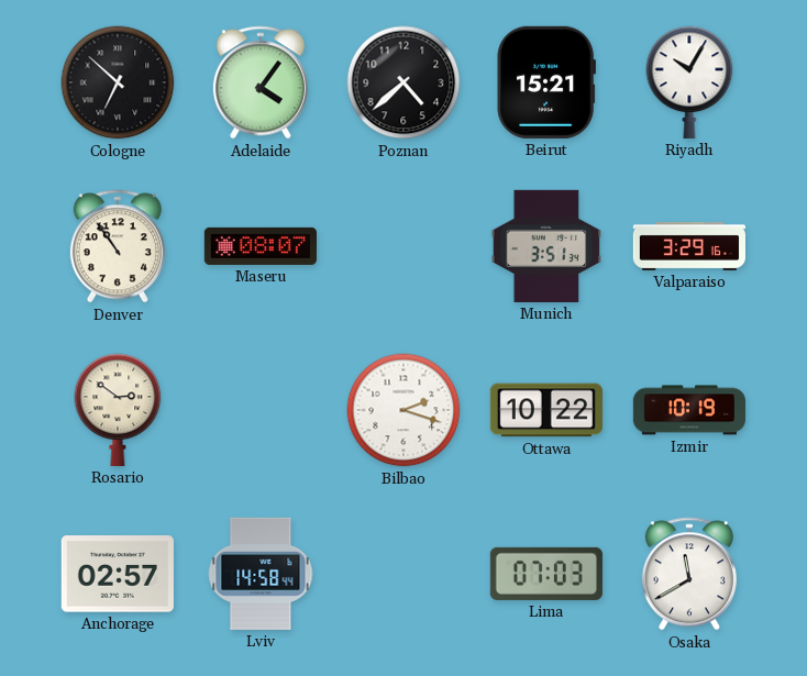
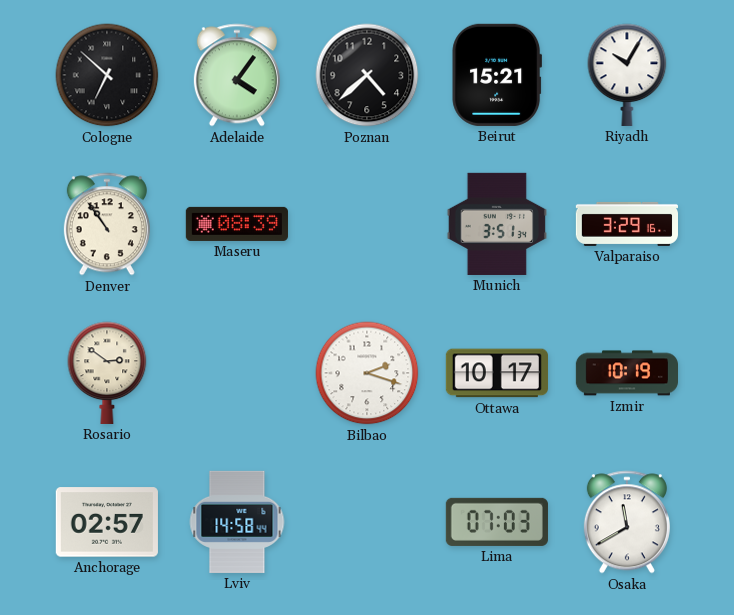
Maseru: 08:07 -> 08:39 (237, 224)
Ottawa: 10:22 -> 10:17 (497, 373)
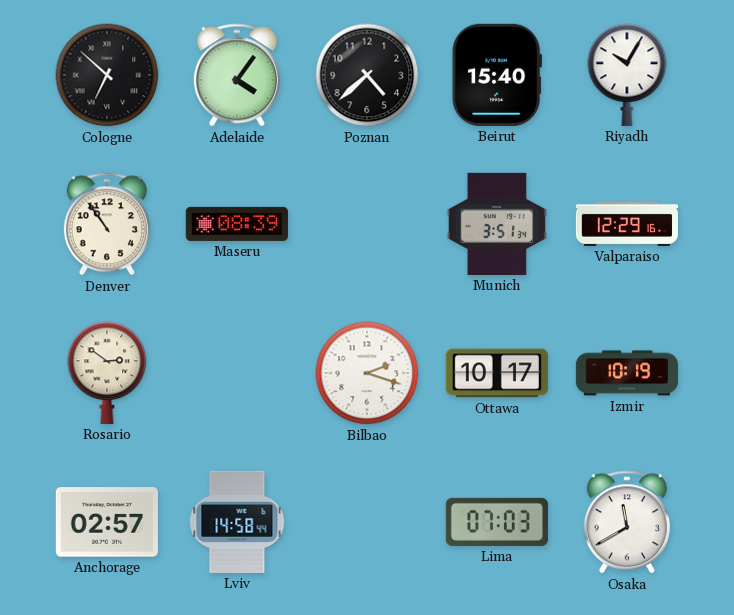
Beirut: 15:21 -> 15:40 (496, 75)
Valparaiso: 3:29 -> 12:29 (626, 224)
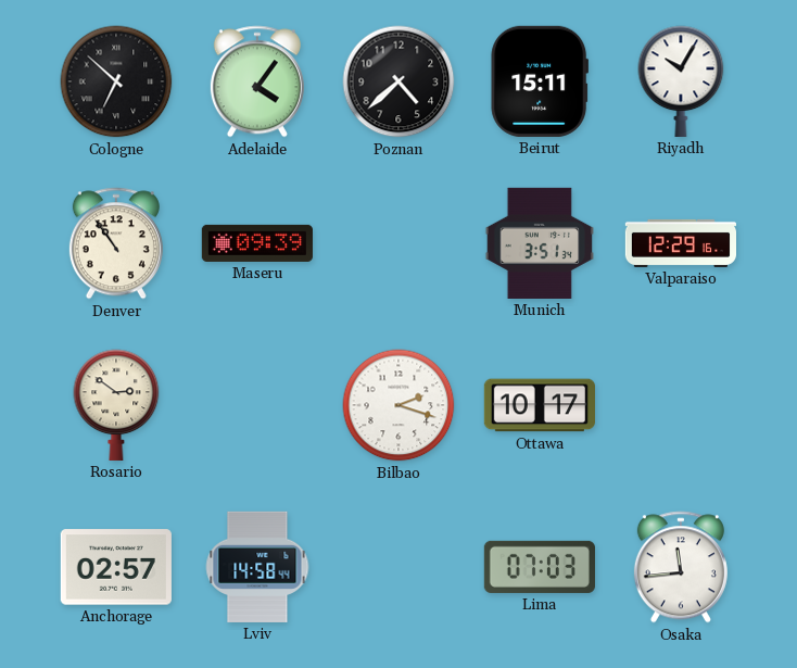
Beirut: 15:40 -> 15:11 (539, 81)
Maseru: 08:39 -> 09:39 (257, 243)
Izmir: 10:19 -> none (626, 373)
Osaka: 11:40 -> 11:44 (681, 567)
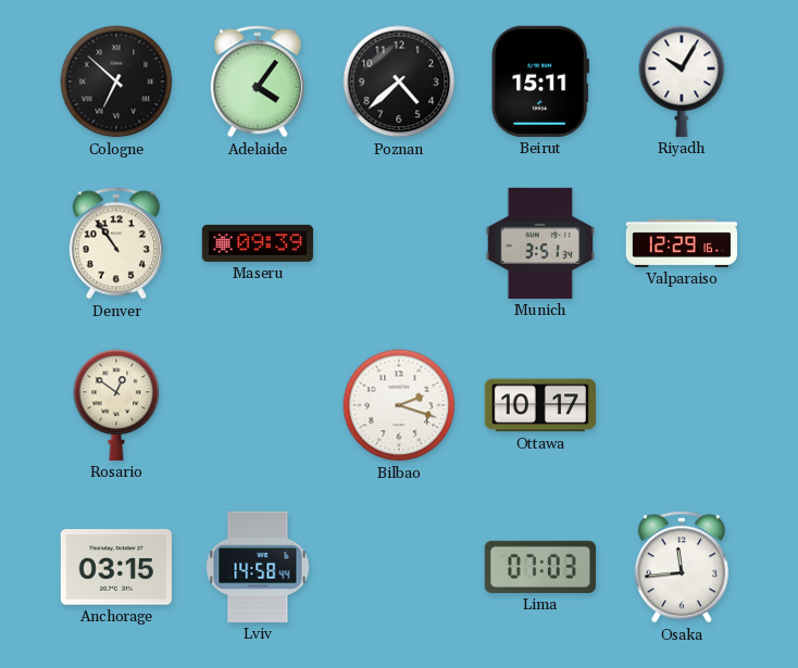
Rosario: 2:51 -> 12:51 (116, 405)
Anchorage: 02:57 -> 03:15 (116, 567)
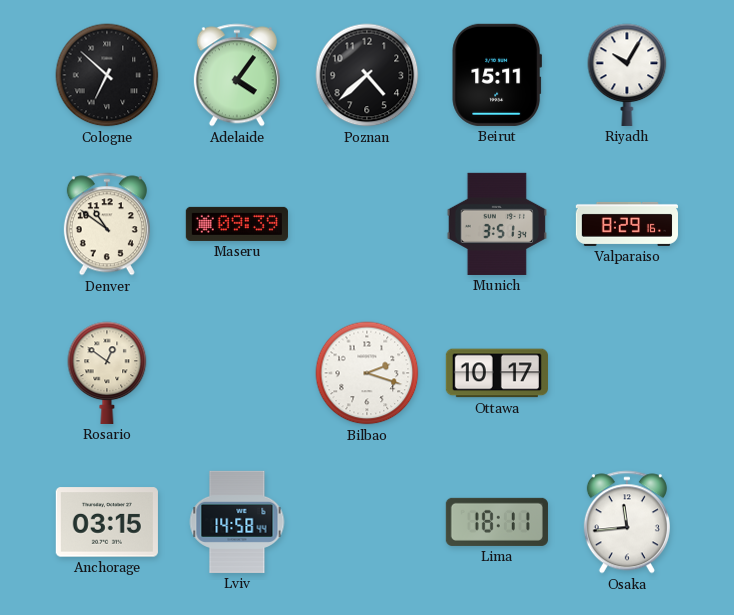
Denver: 10:54 -> 10:51 (107, 224)
Valparaiso: 12:29 -> 8:29 (626, 224)
Lima: 07:03 -> 18:11 (497, 522)
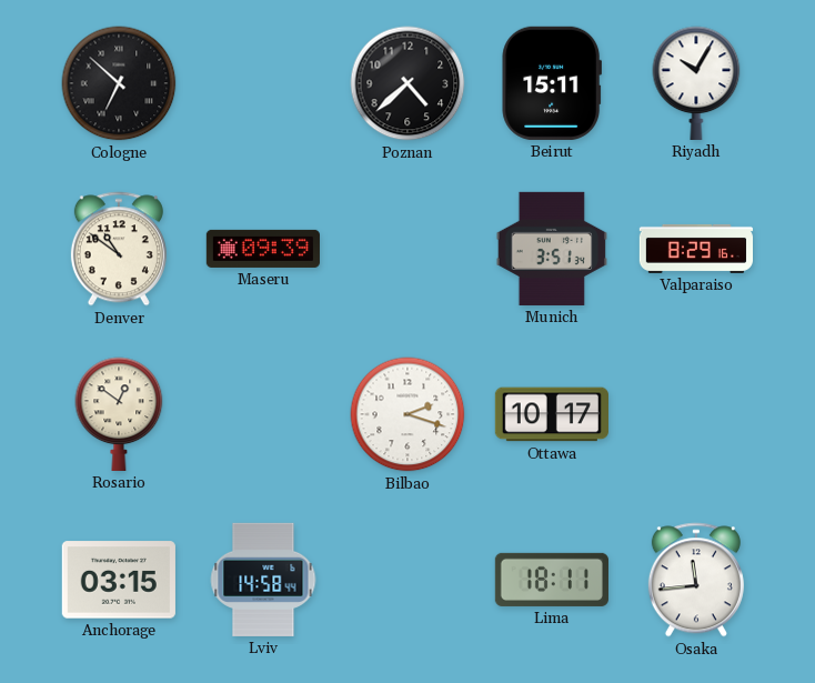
Adelaide: 4:06 -> none (237, 75)
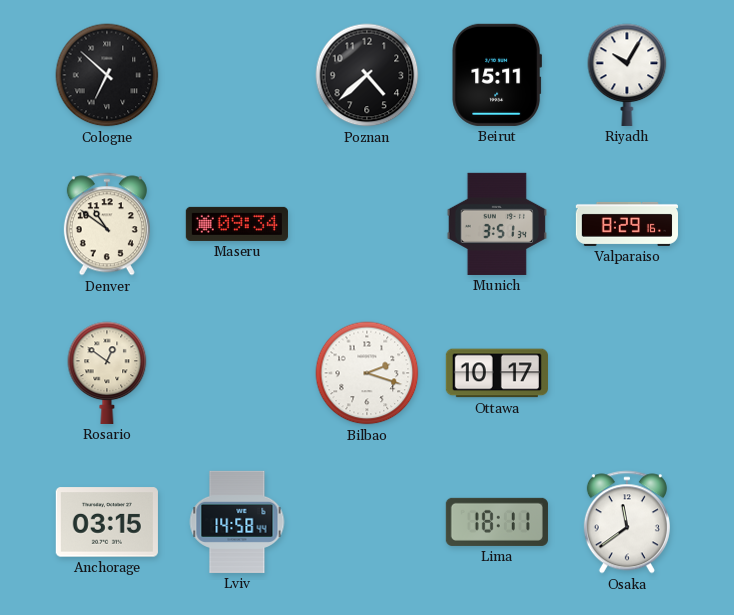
Maseru: 09:39 -> 09:34 (237, 224)
Osaka: 11:44 -> 11:39 (627, 522)
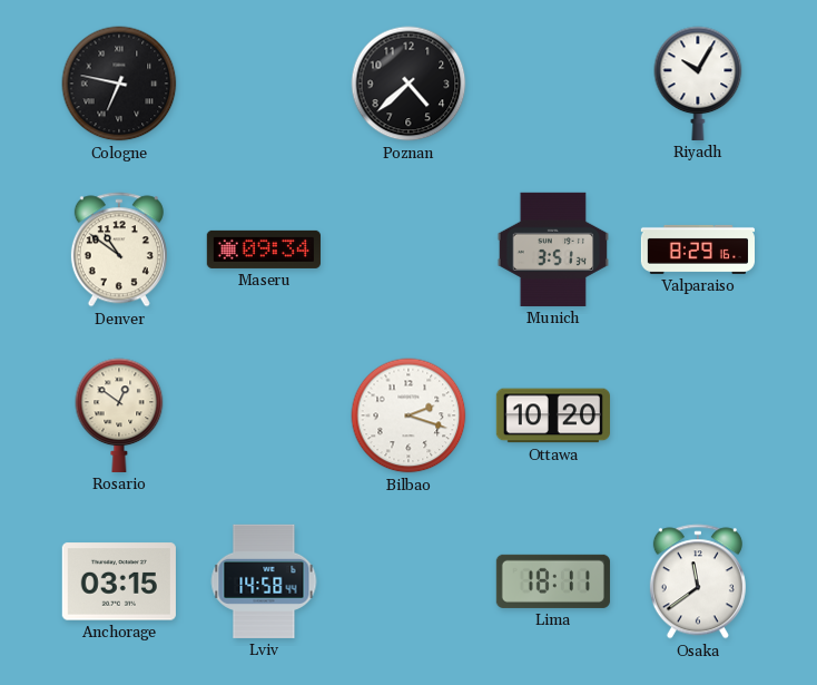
Cologne: 6:52 -> 6:47 (119, 84)
Beirut: 15:11 -> none (496, 75)
Ottawa: 10:17 -> 10:20 (553, 415)
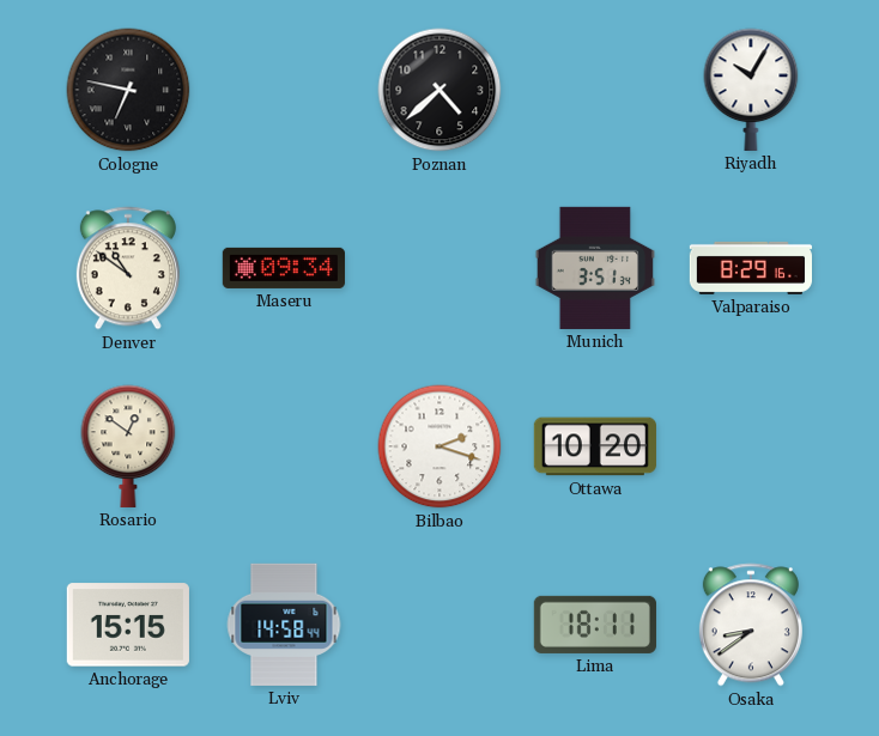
Anchorage: 03:15 -> 15:15 (128, 625)
Osaka: 11:39 -> 8:39 (751, 625)
